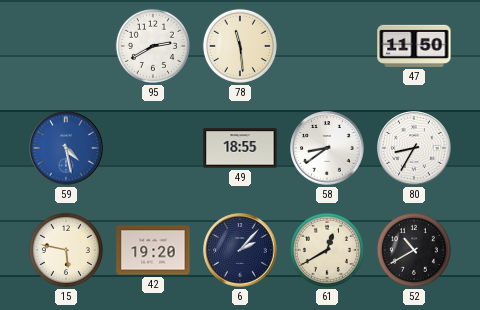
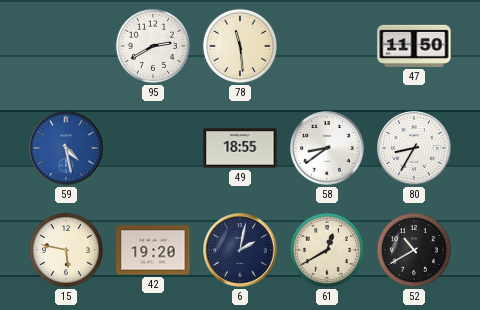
6: 2:07 -> 2:02 (240, 250)
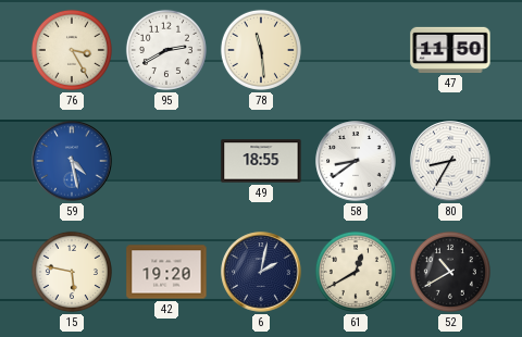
76: none -> 3:25 (72, 50)
